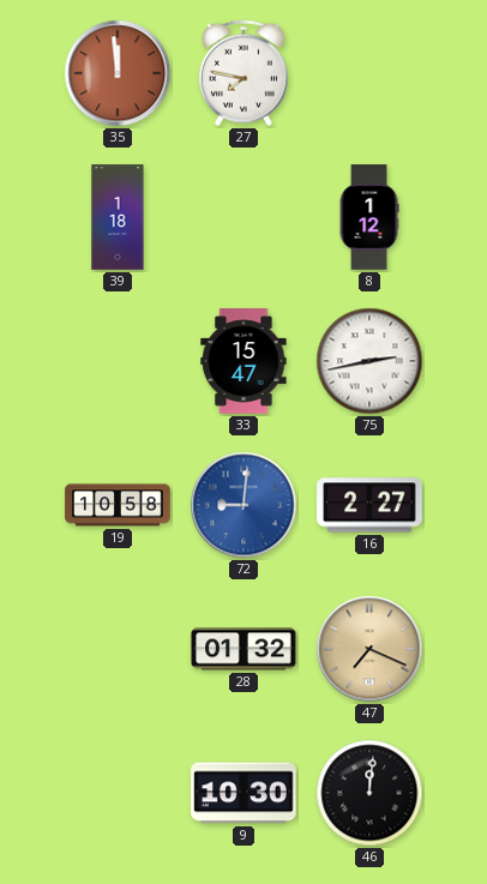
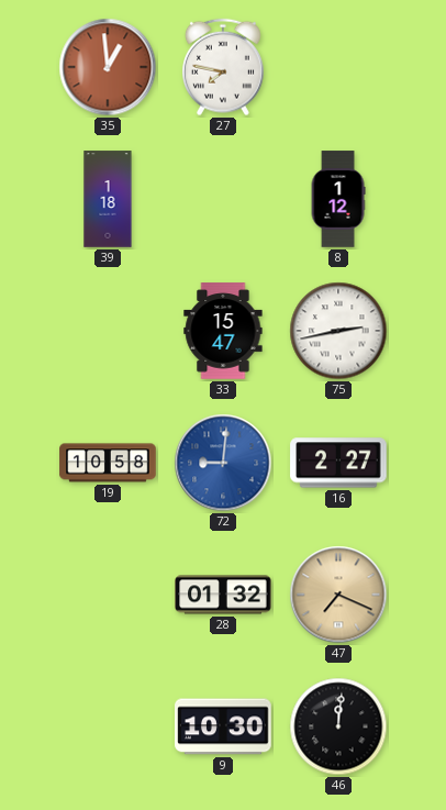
35: 11:59 -> 12:59 (108, 67)
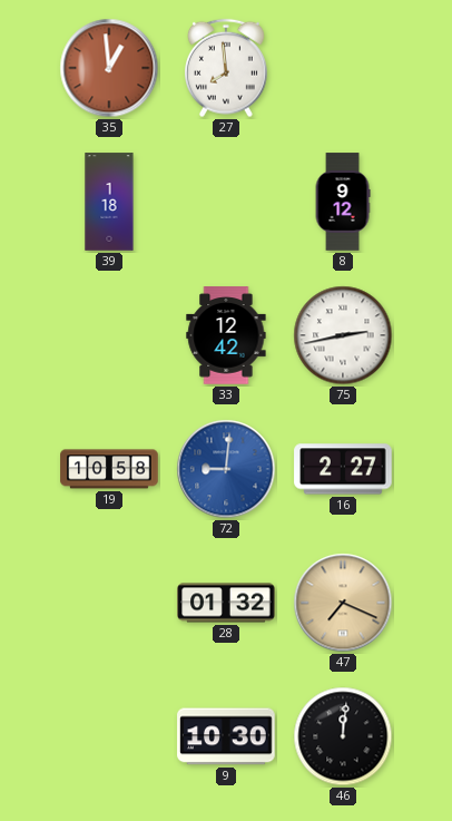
27: 7:47 -> 7:59 (227, 68)
8: 1:12 -> 9:12 (343, 202)
33: 15:47 -> 12:42 (226, 335)
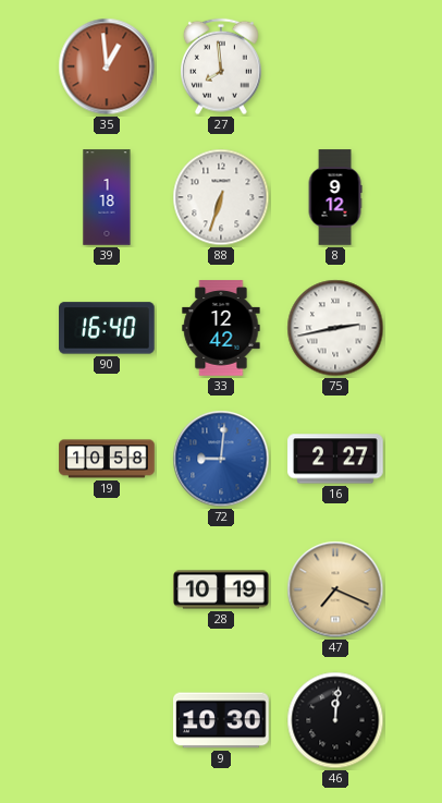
88: none -> 6:33 (221, 197)
90: none -> 16:40 (107, 328)
28: 01:32 -> 10:19 (221, 589)
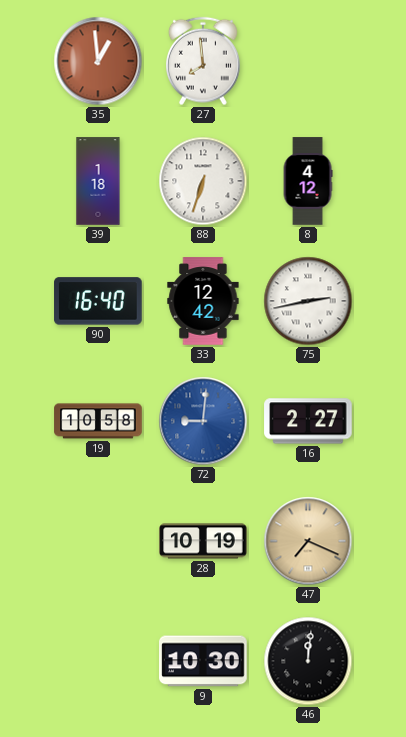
8: 9:12 -> 4:12 (308, 181)
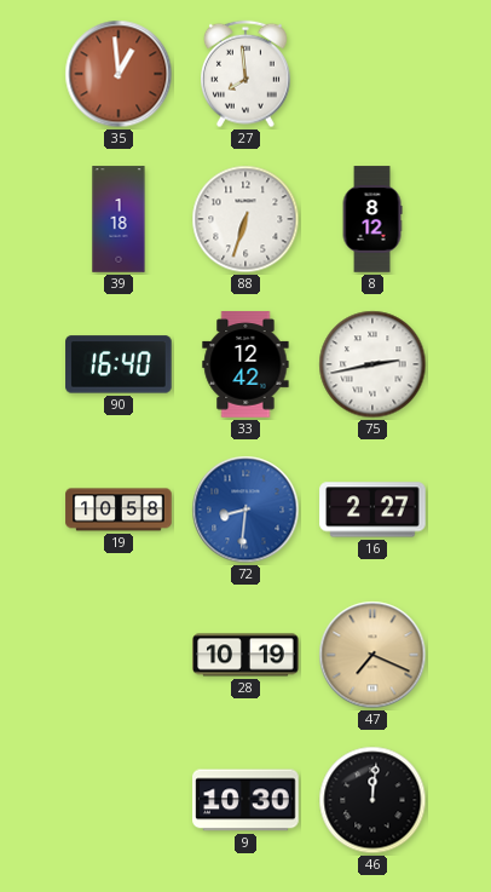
8: 4:12 -> 8:12 (372, 219)
72: 9:01 -> 8:31 (245, 510)
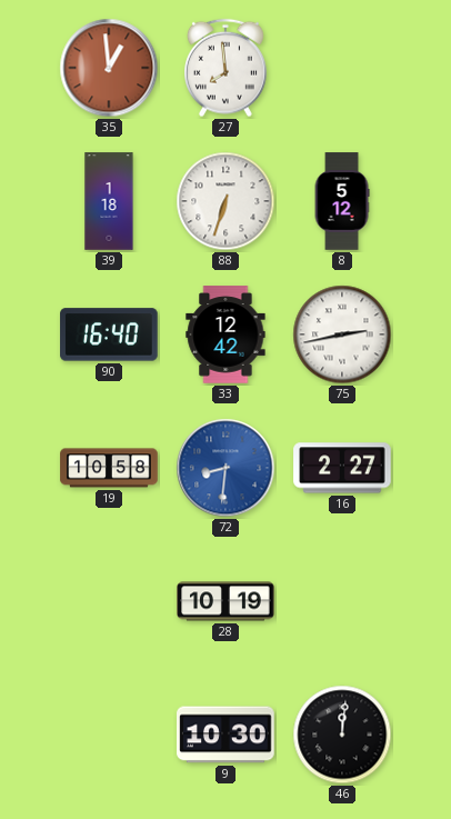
8: 8:12 -> 5:12 (342, 201)
47: 7:19 -> none (372, 655)
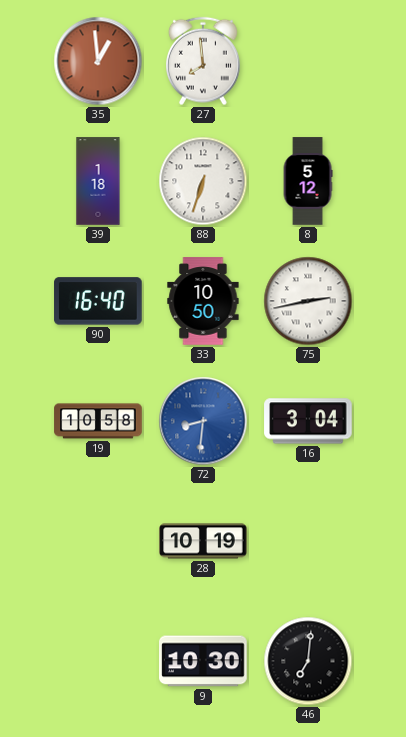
33: 12:42 -> 10:50 (203, 301)
16: 2:27 -> 3:04 (308, 421)
46: 12:01 -> 7:01 (308, 661)
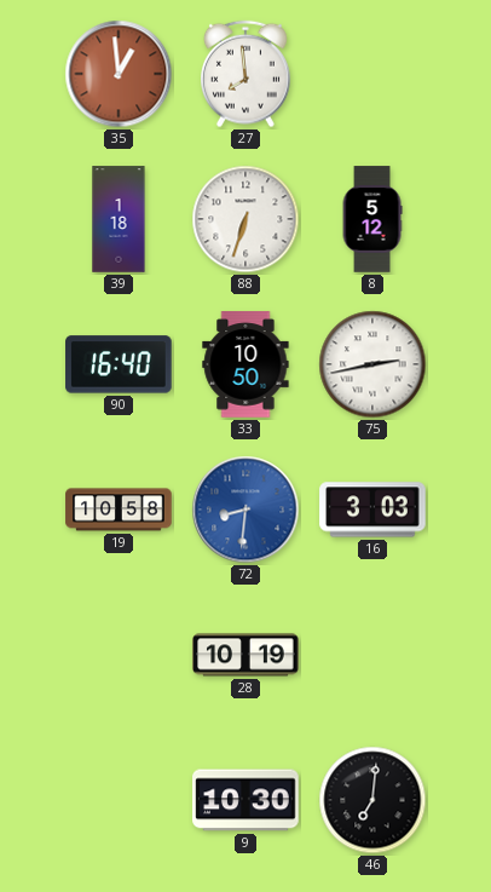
16: 3:04 -> 3:03 (372, 510)
